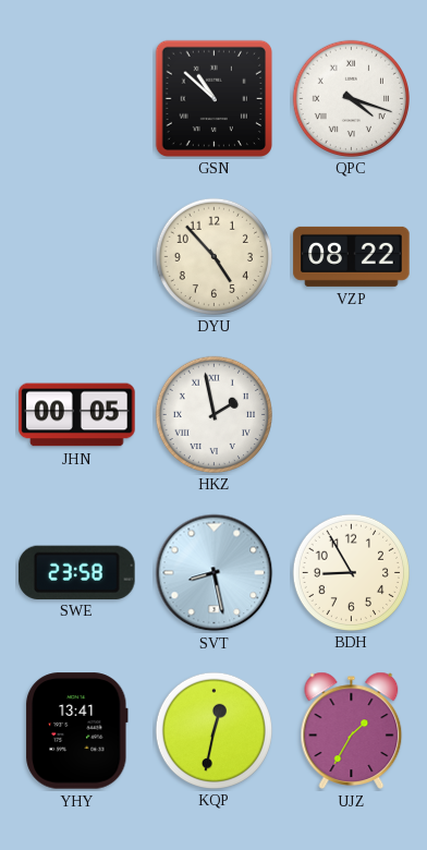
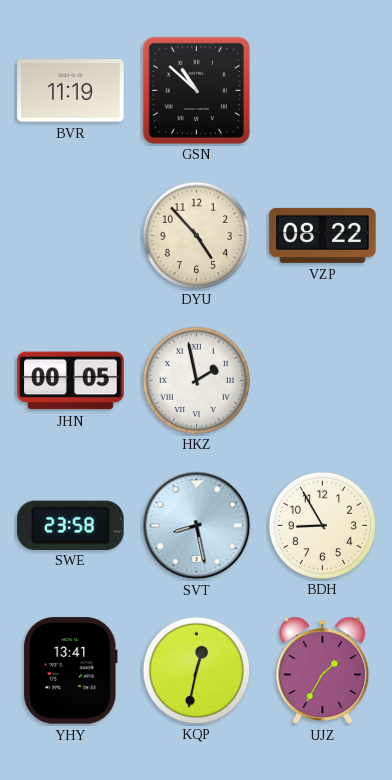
BVR: none -> 11:19 (71, 91)
QPC: 4:18 -> none (351, 98)
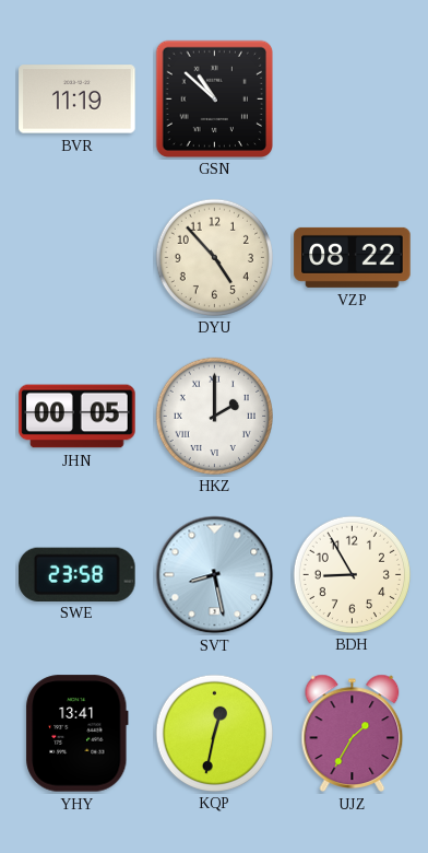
HKZ: 1:58 -> 2:00 (214, 416)
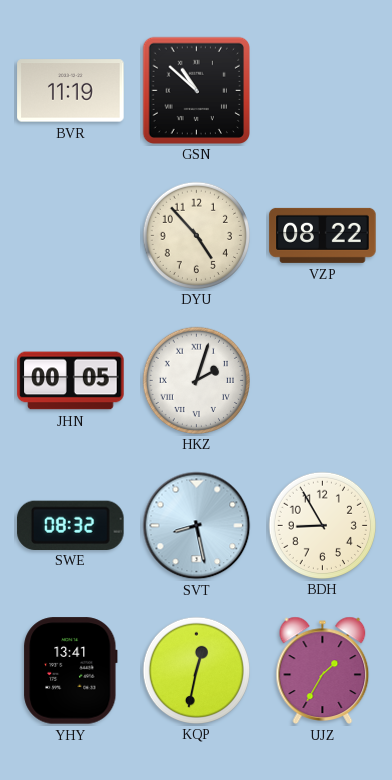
HKZ: 2:00 -> 2:03 (196, 380)
SWE: 23:58 -> 08:32 (71, 525)
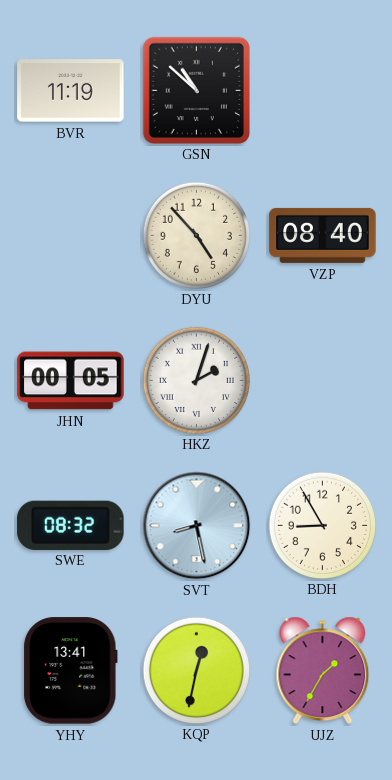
VZP: 08:22 -> 08:40 (323, 235)
